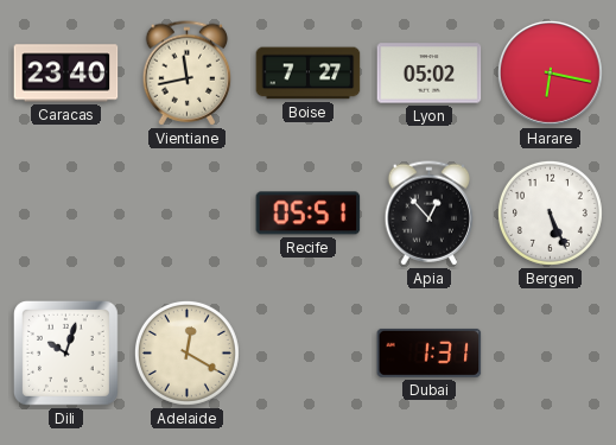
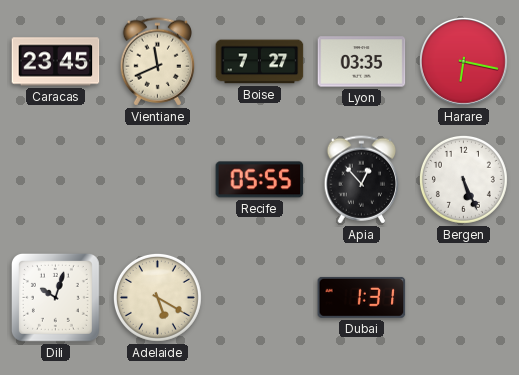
Caracas: 23:40 -> 23:45 (56, 62)
Vientiane: 11:43 -> 11:41 (158, 62)
Lyon: 05:02 -> 03:35 (362, 62)
Recife: 05:51 -> 05:55 (260, 180)
Adelaide: 12:20 -> 5:20 (157, 297)
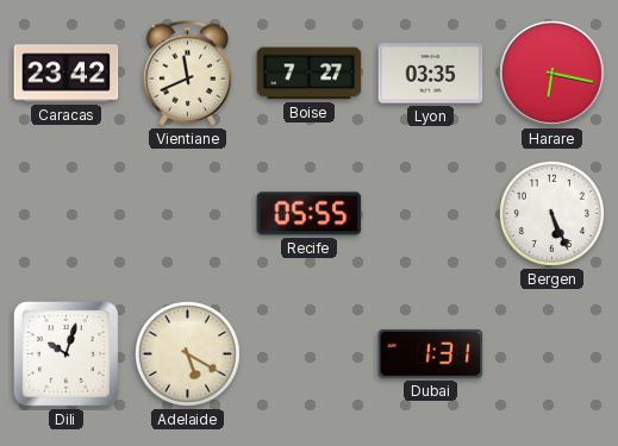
Caracas: 23:45 -> 23:42 (67, 74)
Apia: 12:53 -> none (362, 180)
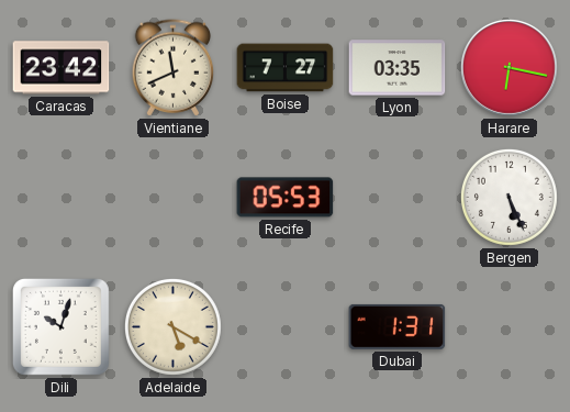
Recife: 05:55 -> 05:53 (286, 198)
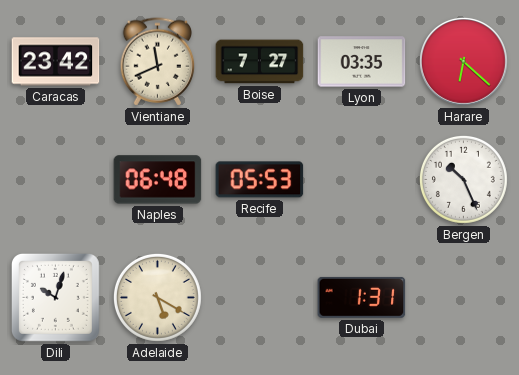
Harare: 6:17 -> 6:22 (463, 61)
Naples: none -> 06:48 (158, 180)
Bergen: 5:26 -> 10:26 (463, 179)
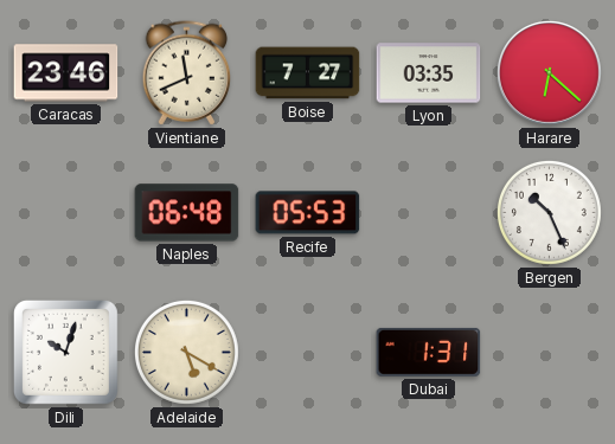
Caracas: 23:42 -> 23:46 (66, 73)
